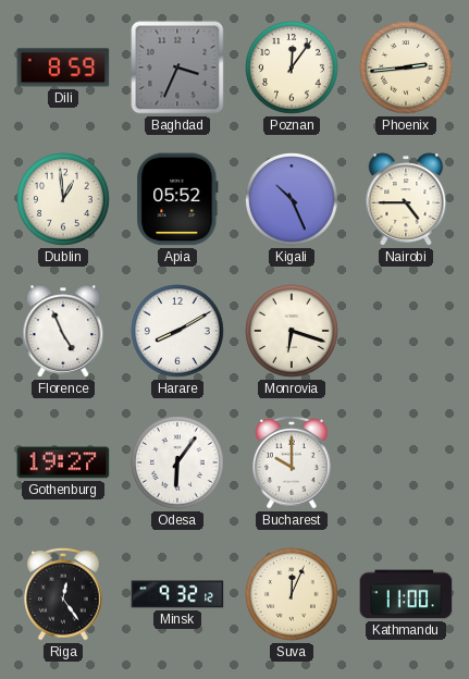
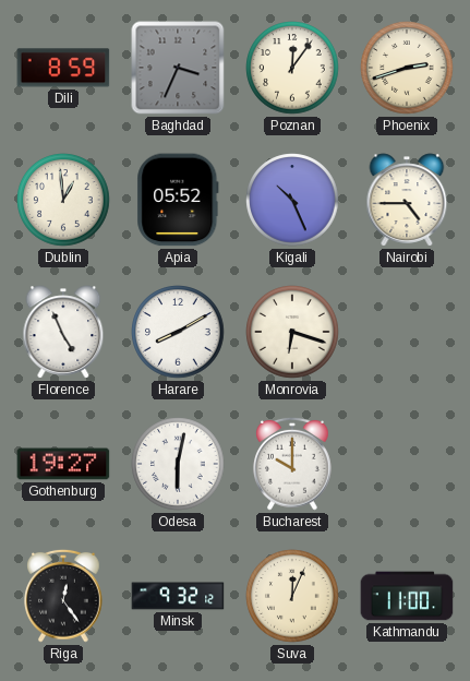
Phoenix: 2:44 -> 2:42 (407, 68)
Odesa: 6:06 -> 6:02 (178, 464)
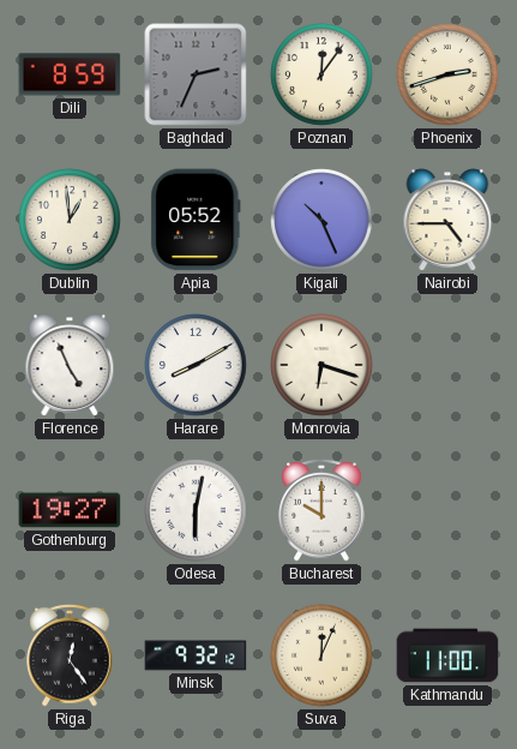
Baghdad: 3:34 -> 2:34 (196, 74)
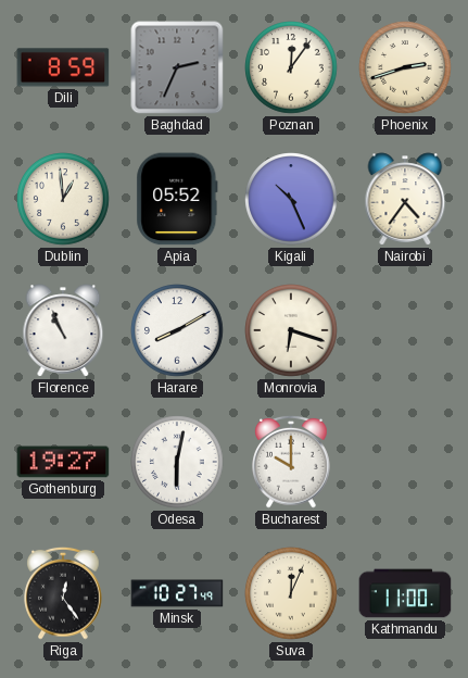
Nairobi: 4:45 -> 4:36 (405, 199)
Florence: 4:56 -> 10:56 (63, 330)
Minsk: 9:32 -> 10:27 (177, 593)
